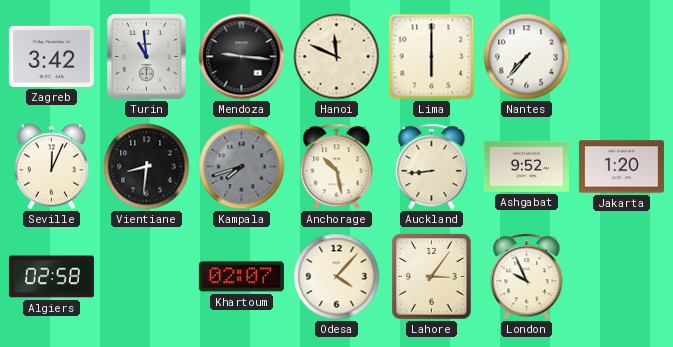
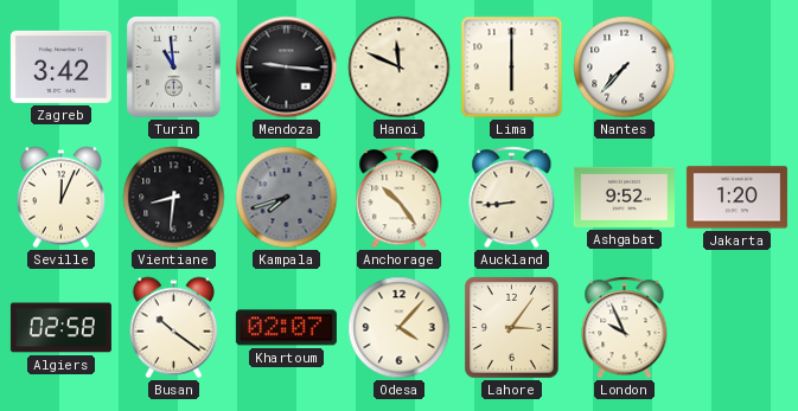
Anchorage: 10:28 -> 10:24 (400, 198)
Busan: none -> 10:21 (173, 328)
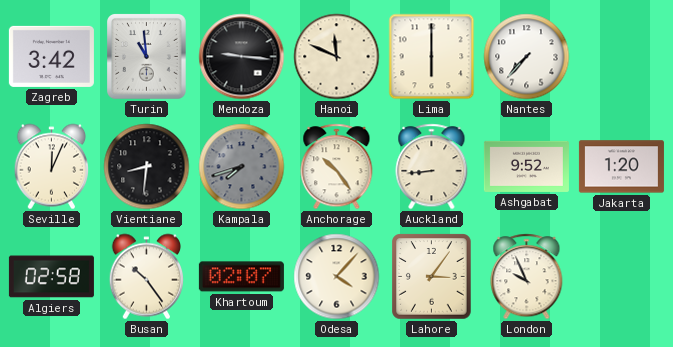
Busan: 10:21 -> 10:24 (146, 277)
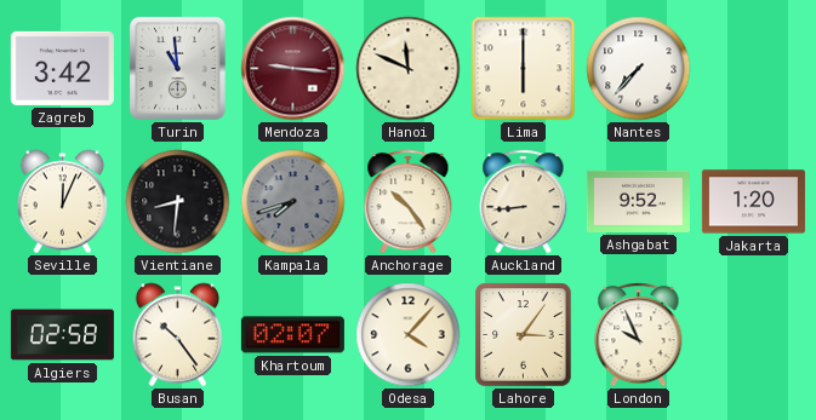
Mendoza dial: black -> burgundy (293, 69)
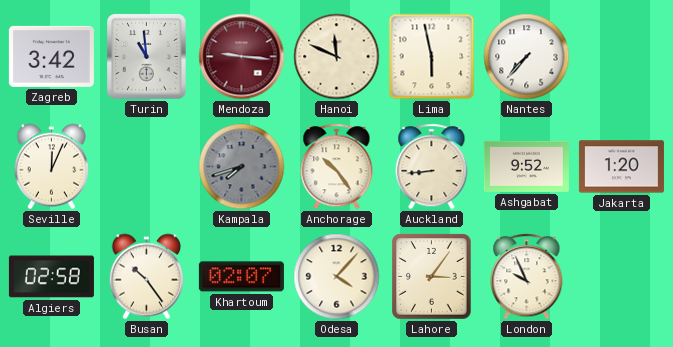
Lima: 6:00 -> 5:58 (432, 57)
Vientiane: 8:31 -> none (178, 202)
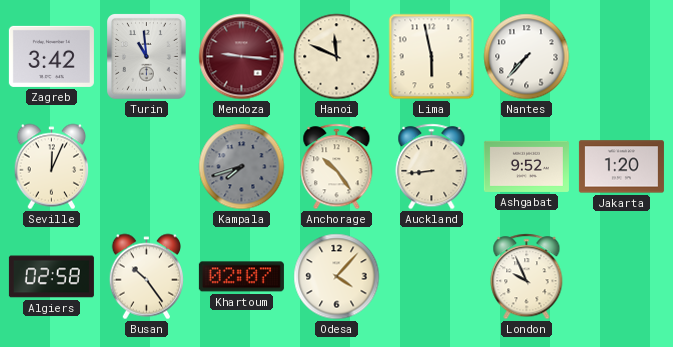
Lahore: 3:06 -> none (432, 277)
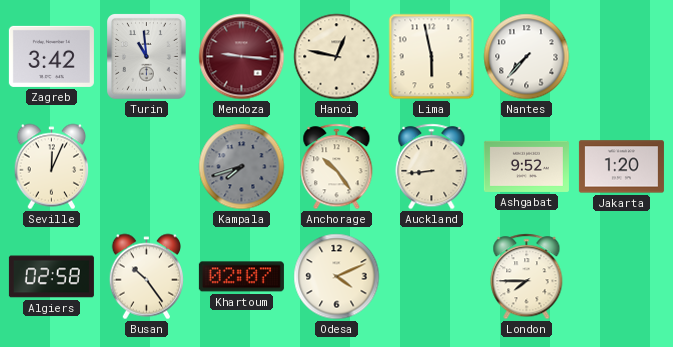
Hanoi: 11:49 -> 12:47 (337, 57)
Odesa: 4:07 -> 4:11 (337, 277)
London: 9:56 -> 7:45 (527, 277)
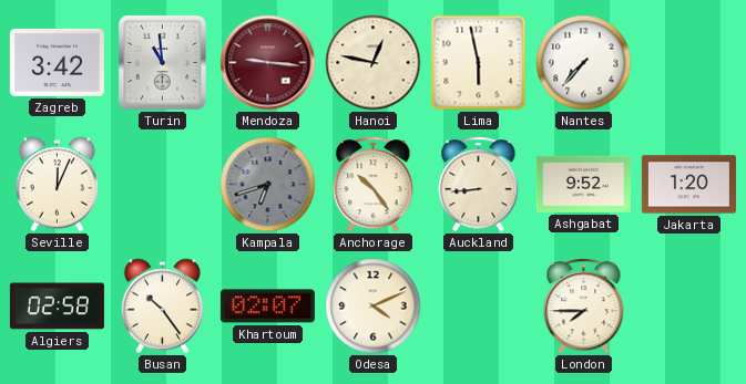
Kampala: 7:42 -> 6:42 (268, 185)
